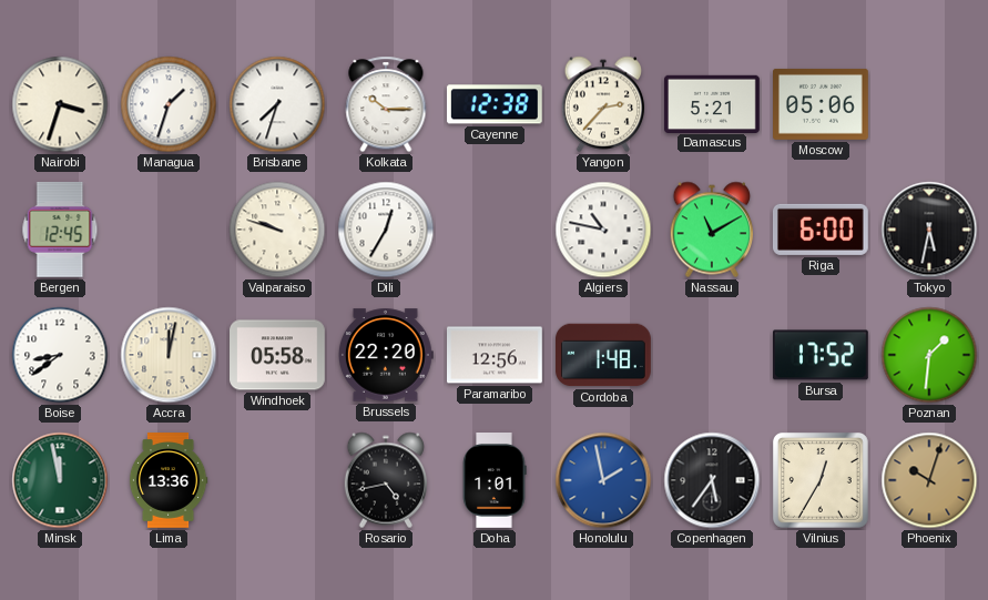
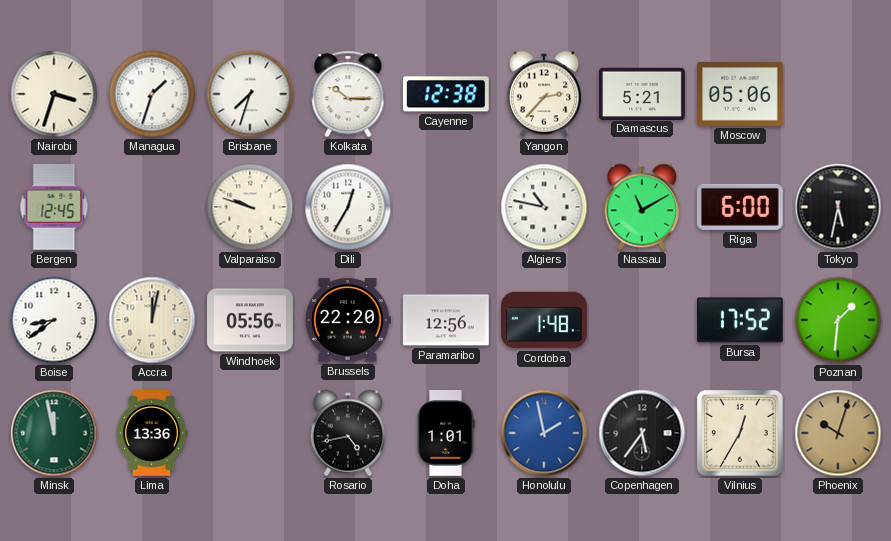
Windhoek: 05:58 -> 05:56 (251, 320)
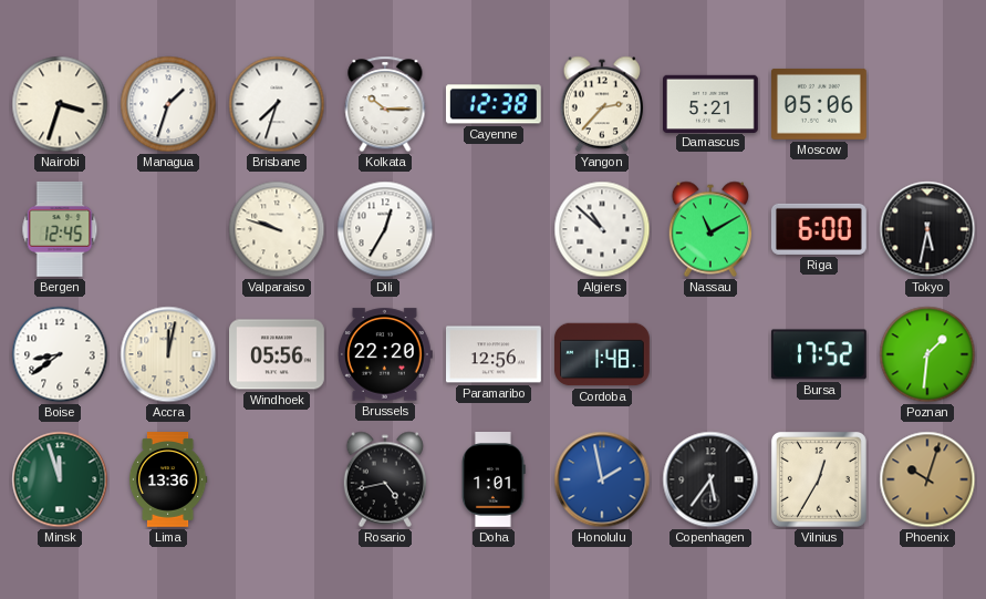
Algiers: 10:47 -> 10:52 (602, 229)
Minsk: 11:58 -> 11:57 (60, 479)
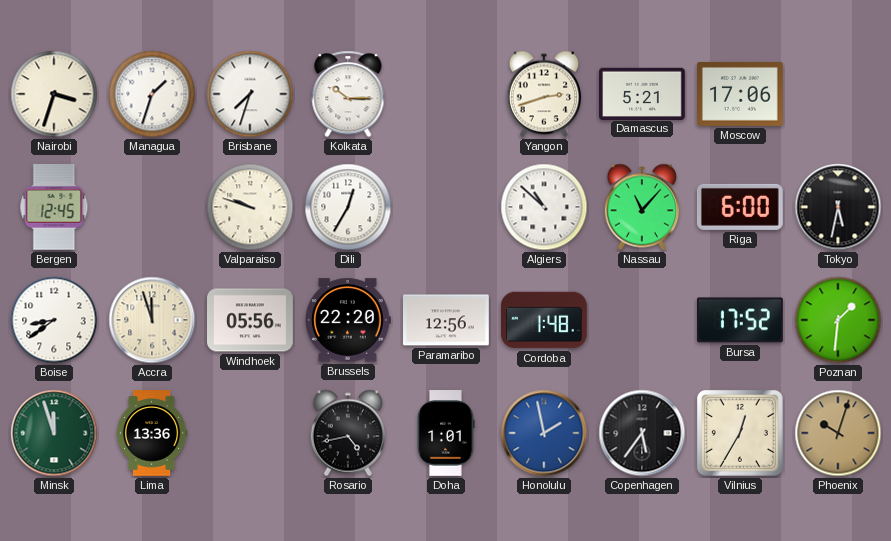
Cayenne: 12:38 -> none (494, 104)
Yangon: 2:37 -> 2:42 (543, 94)
Moscow: 05:06 -> 17:06 (741, 94)
Nassau: 11:10 -> 11:07 (641, 207)
Accra: 12:02 -> 11:57 (152, 320)
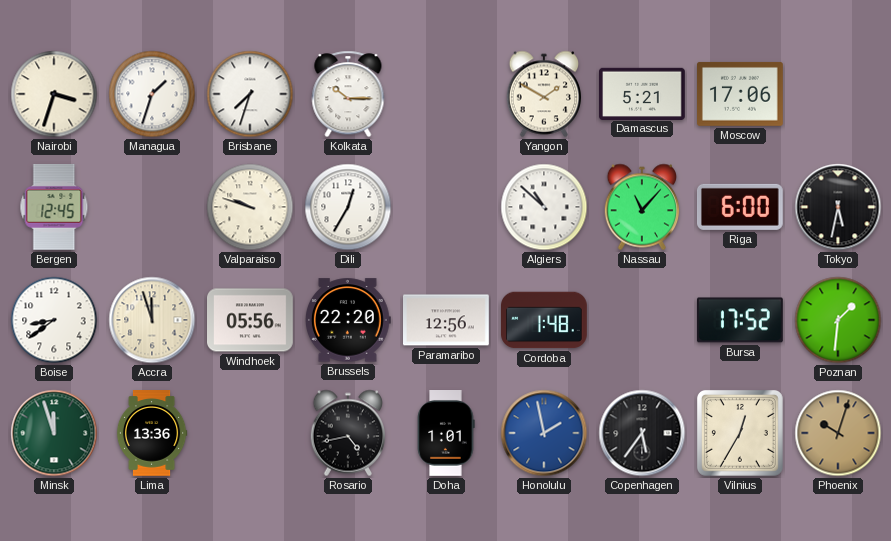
Yangon: 2:42 -> 1:50 (543, 94)
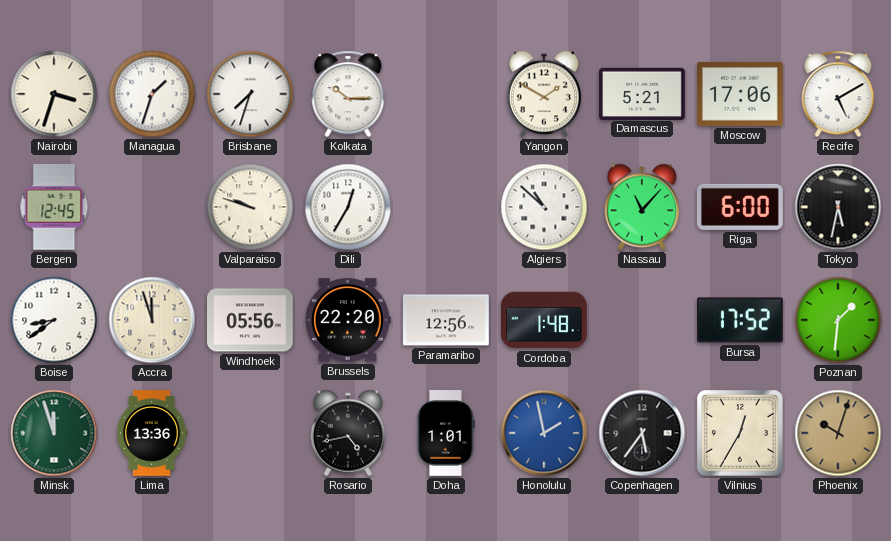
Recife: none -> 5:10 (838, 94)
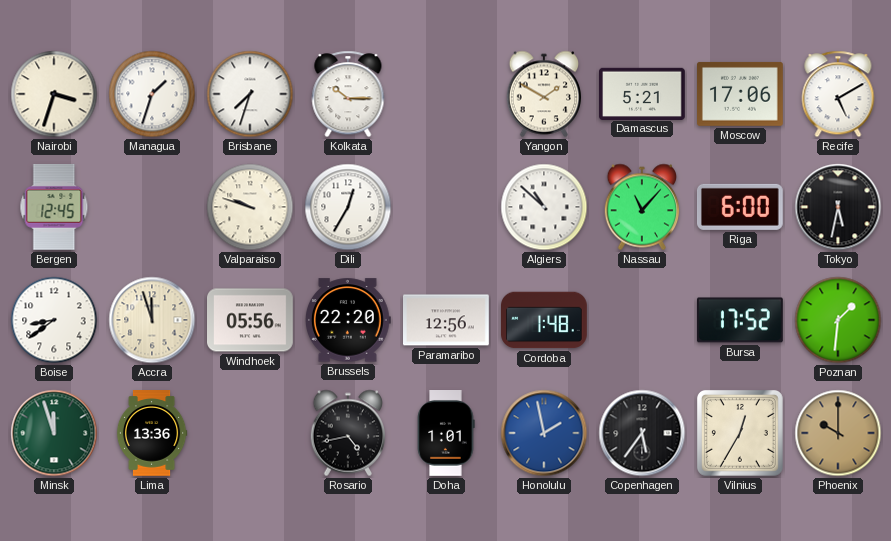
Phoenix: 10:03 -> 10:00 (838, 433)
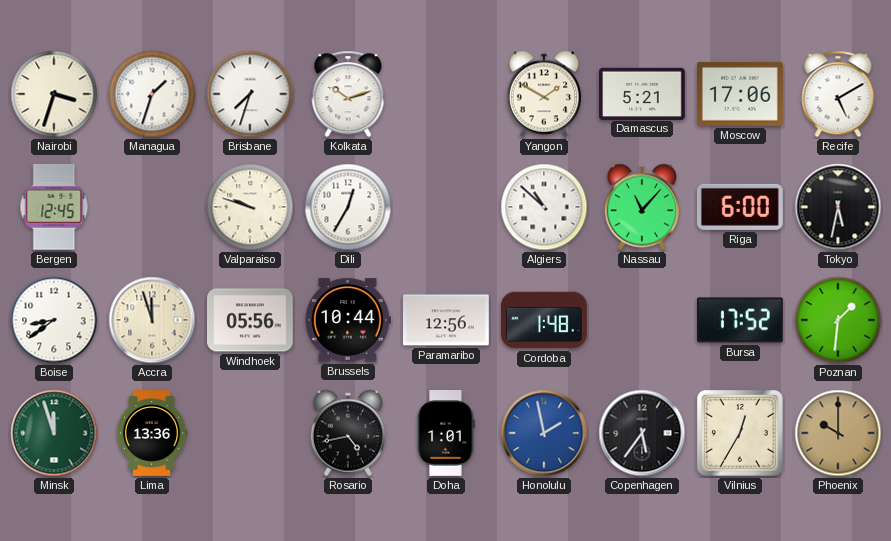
Kolkata: 10:15 -> 10:12 (348, 94)
Brussels: 22:20 -> 10:44 (348, 320)
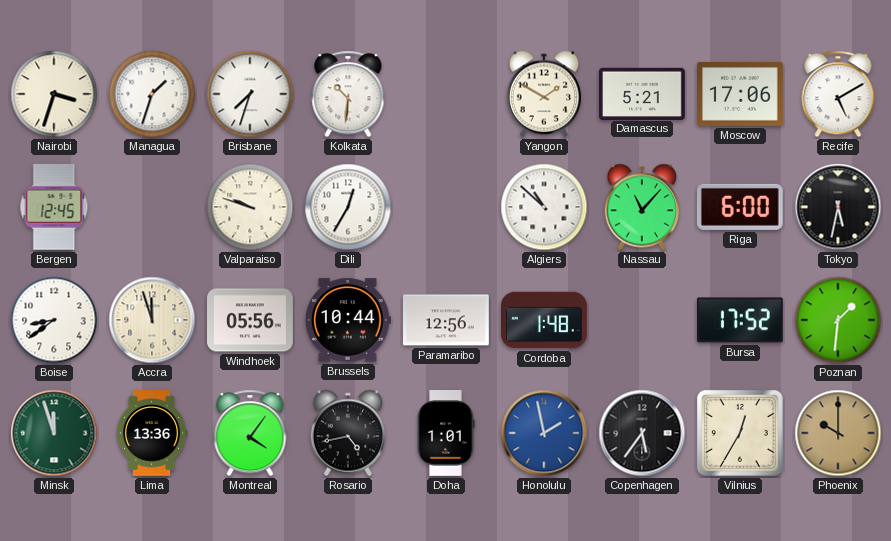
Kolkata: 10:12 -> 10:31 (348, 94)
Montreal: none -> 4:06 (250, 433)
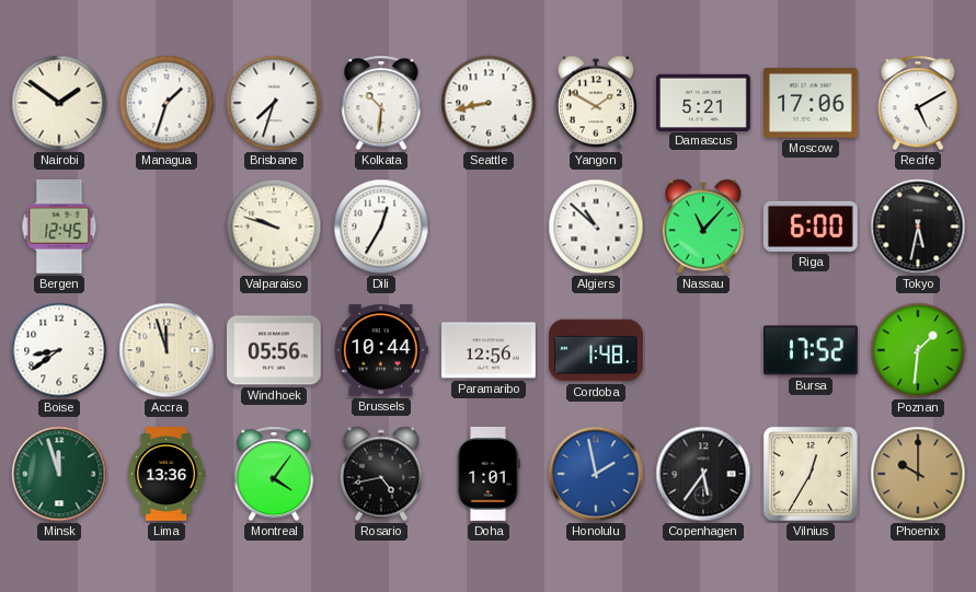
Nairobi: 3:33 -> 1:51 (59, 103)
Seattle: none -> 8:43 (489, 103)
